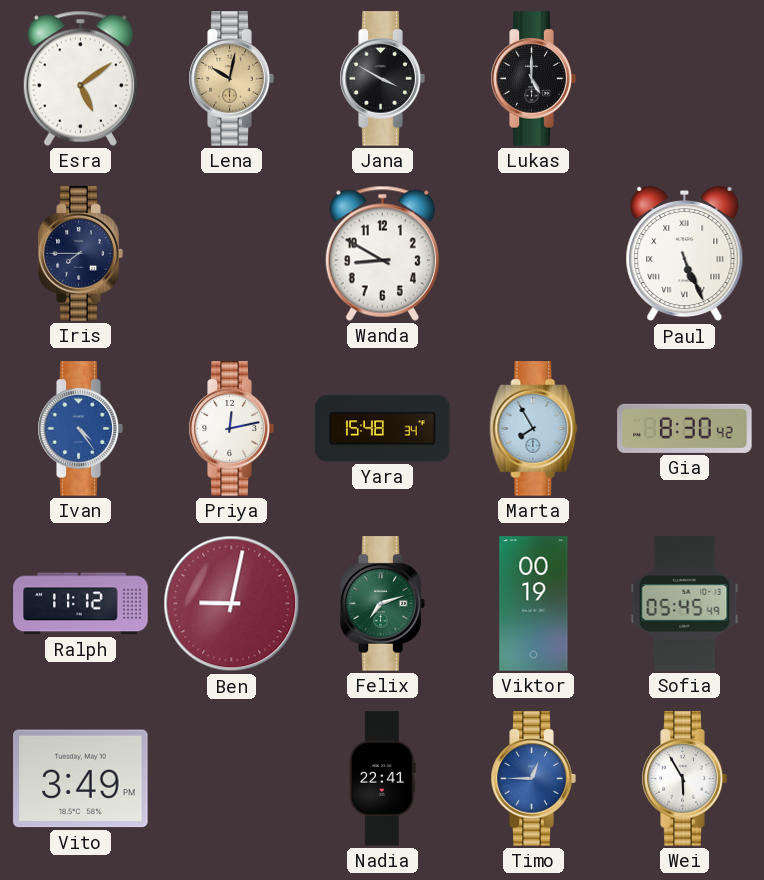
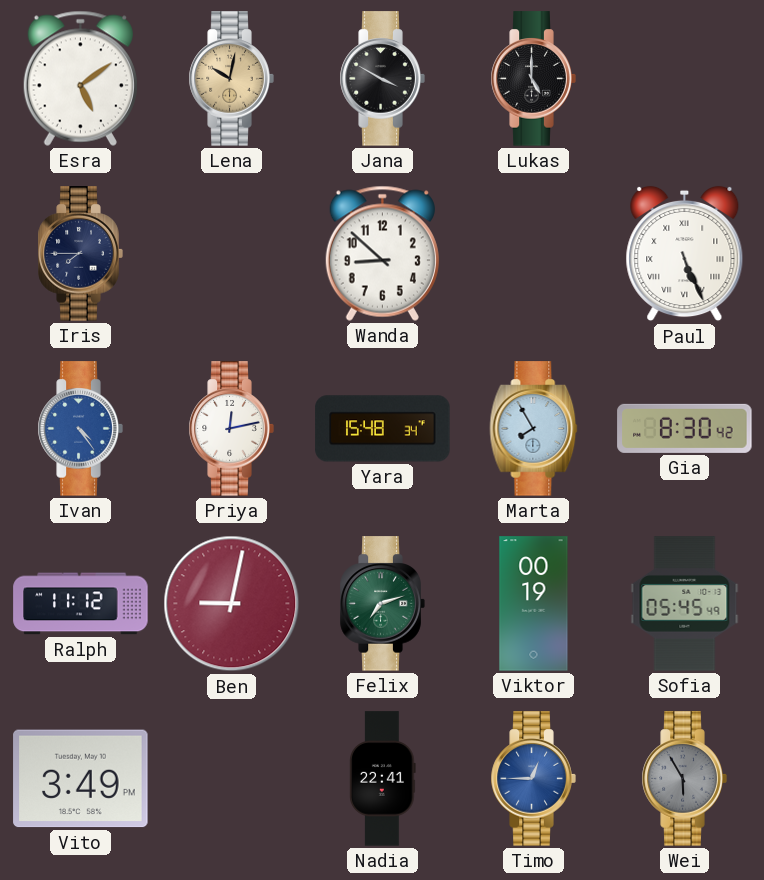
Wanda: 8:50 -> 8:52 (382, 253)
Wei dial: white -> grey (684, 779)
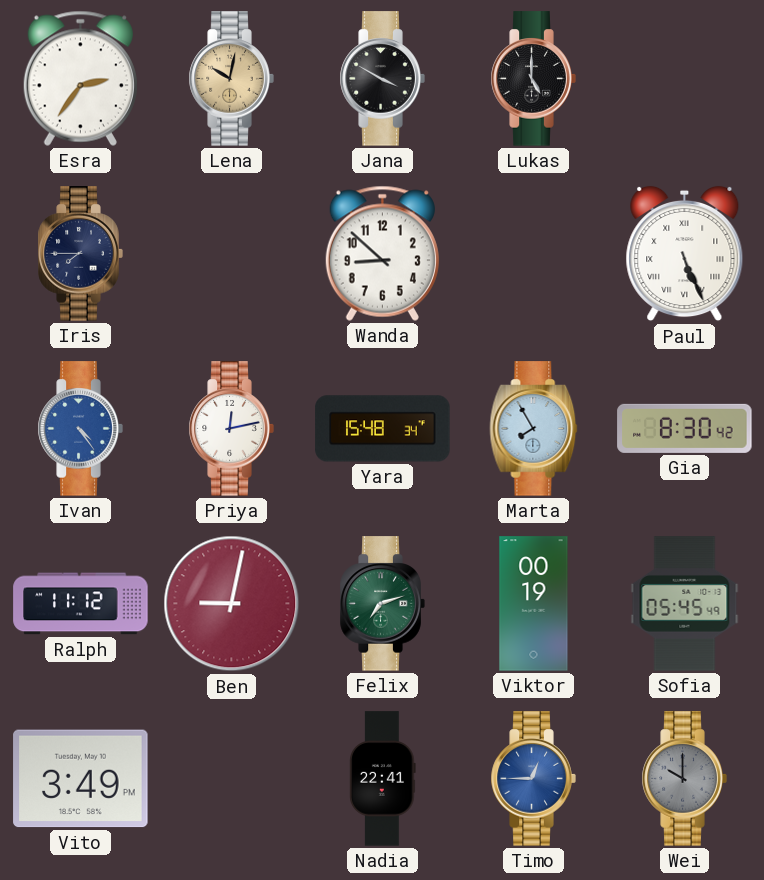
Esra: 5:09 -> 2:36 (80, 78)
Wei: 5:55 -> 10:00 (684, 779)
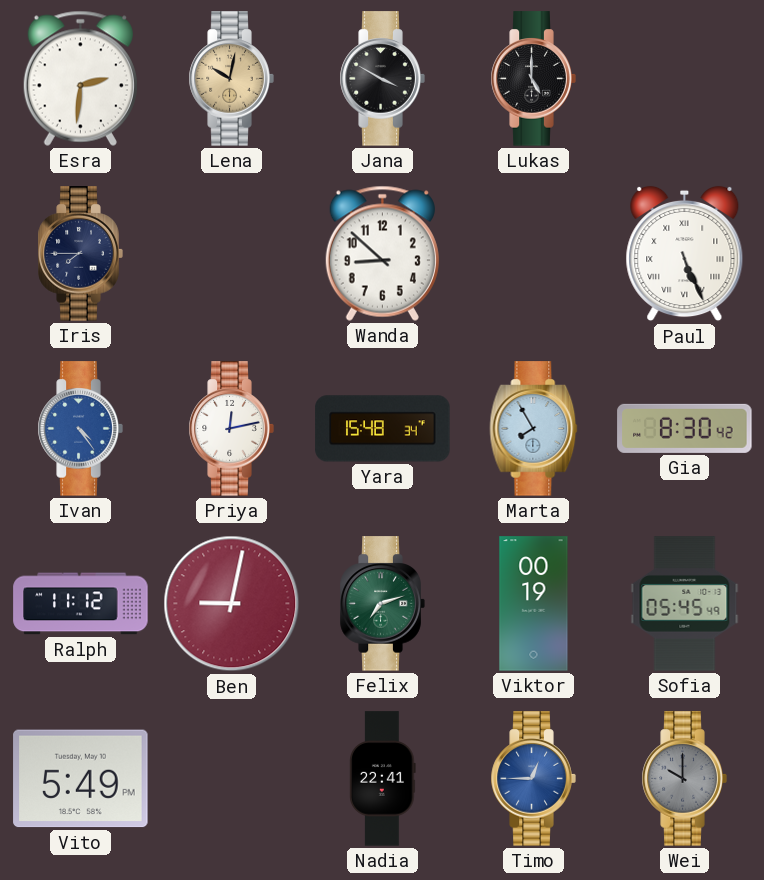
Esra: 2:36 -> 2:31 (80, 78)
Vito: 3:49 -> 5:49 (81, 779)
